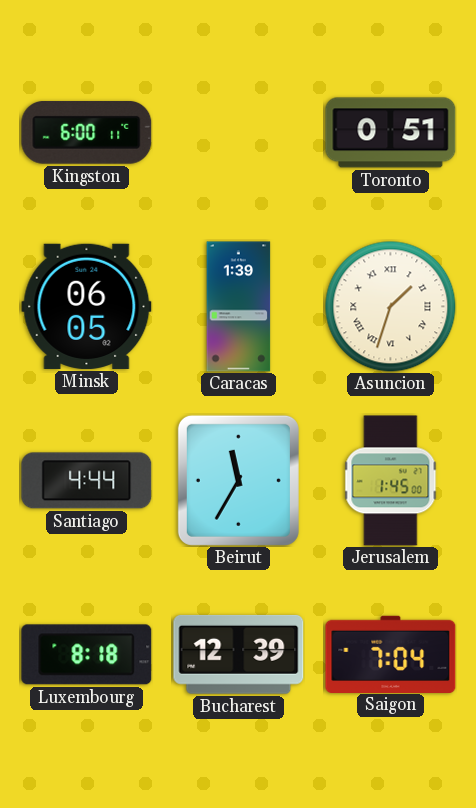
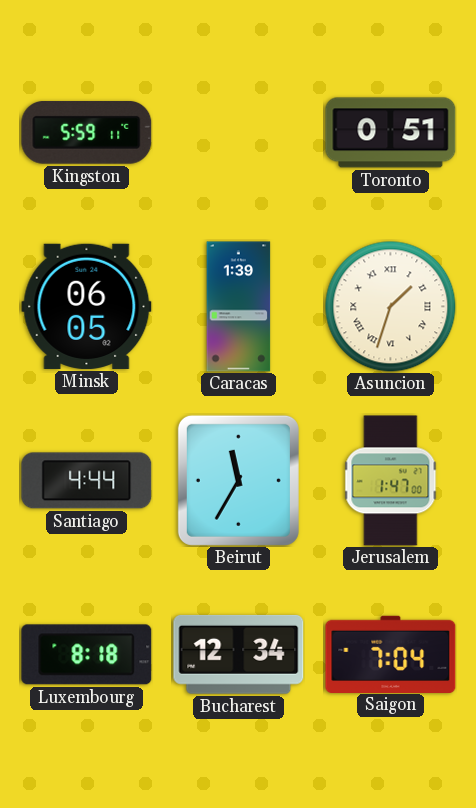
Kingston: 6:00 -> 5:59 (87, 133)
Jerusalem: 1:45 -> 1:47 (391, 481)
Bucharest: 12:39 -> 12:34 (239, 654)
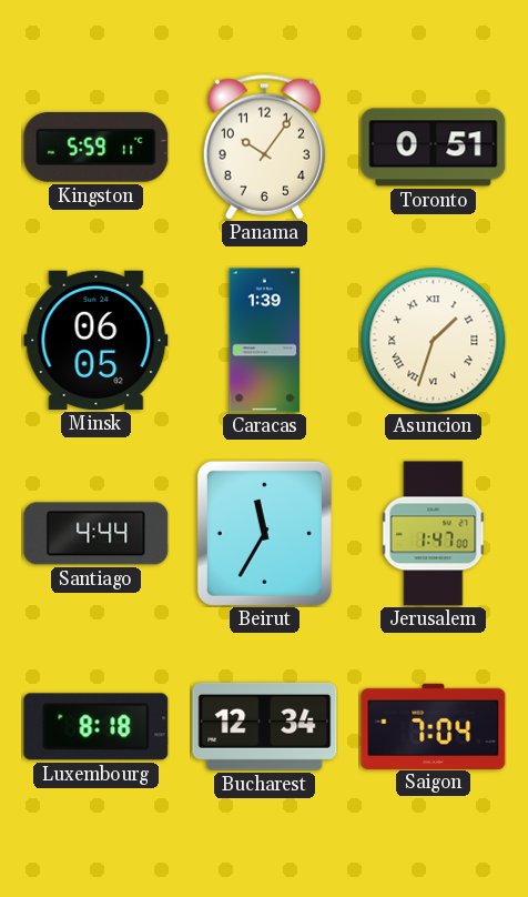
Panama: none -> 10:06 (264, 147)
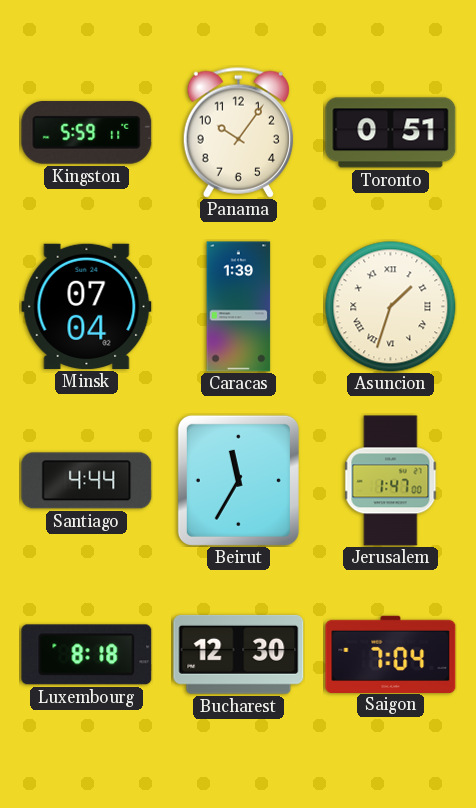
Minsk: 06:05 -> 07:04 (87, 306)
Bucharest: 12:34 -> 12:30 (239, 654)
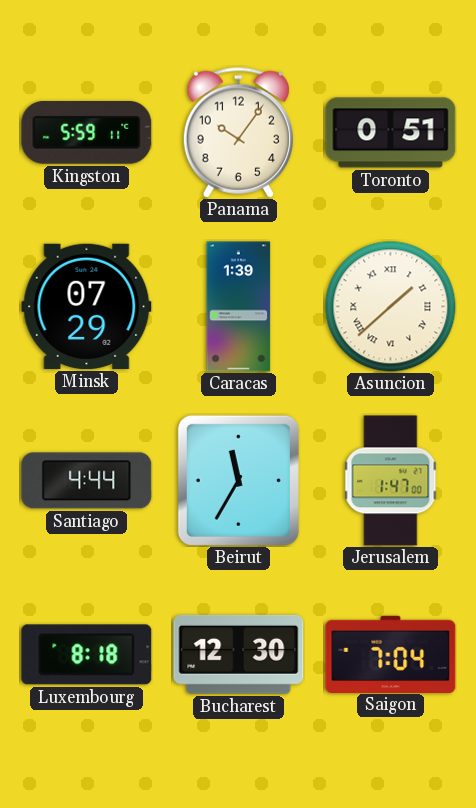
Minsk: 07:04 -> 07:29 (87, 306)
Asuncion: 1:33 -> 1:38 (391, 307)
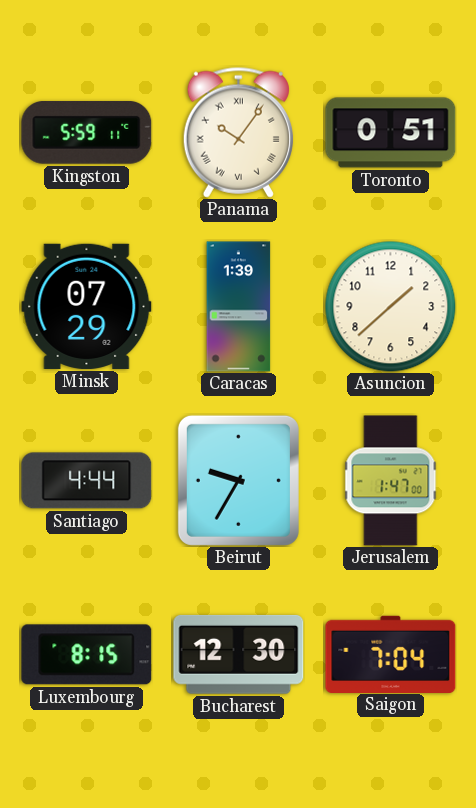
Panama numerals: Arabic -> Roman (238, 132)
Asuncion numerals: Roman -> Arabic (391, 307)
Beirut: 11:35 -> 9:35 (238, 480)
Luxembourg: 8:18 -> 8:15 (87, 655)
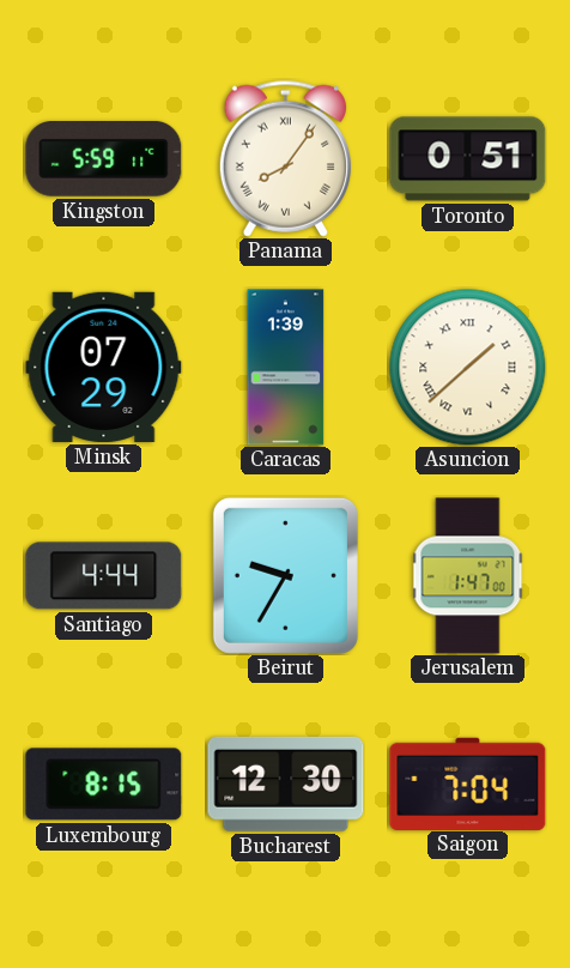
Panama: 10:06 -> 8:06 (285, 158)
Asuncion numerals: Arabic -> Roman (468, 368)
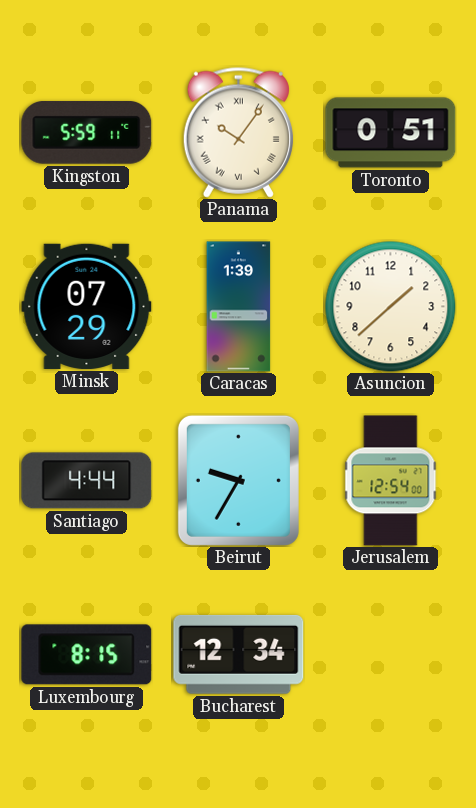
Panama: 8:06 -> 10:06 (238, 132)
Asuncion numerals: Roman -> Arabic (391, 307)
Jerusalem: 1:47 -> 12:54 (391, 481)
Bucharest: 12:30 -> 12:34 (239, 654)
Saigon: 7:04 -> none (468, 784)
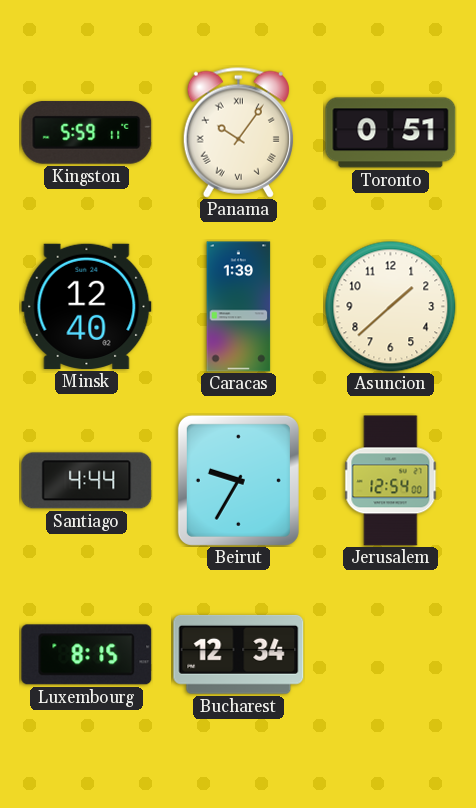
Minsk: 07:29 -> 12:40 (87, 306)
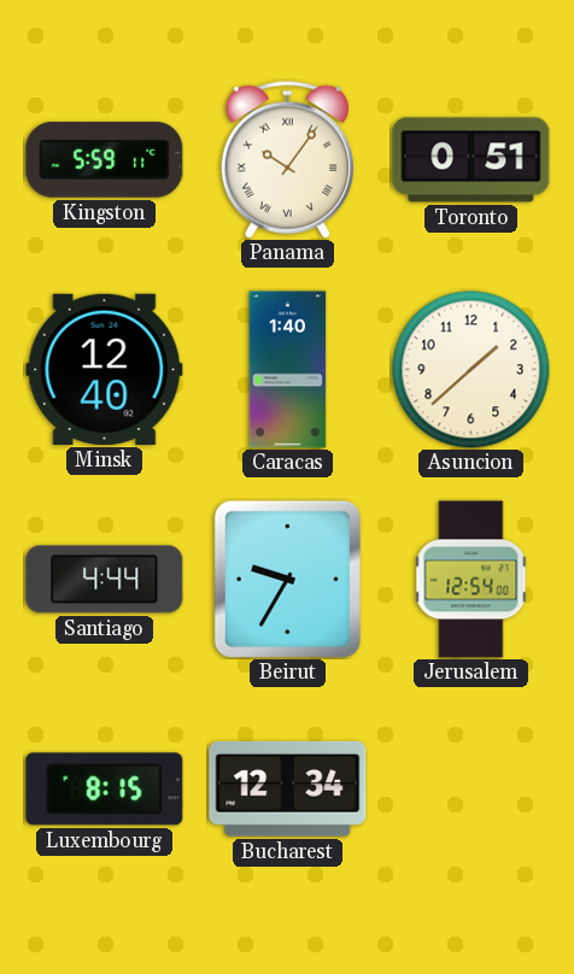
Caracas: 1:39 -> 1:40 (288, 370)
